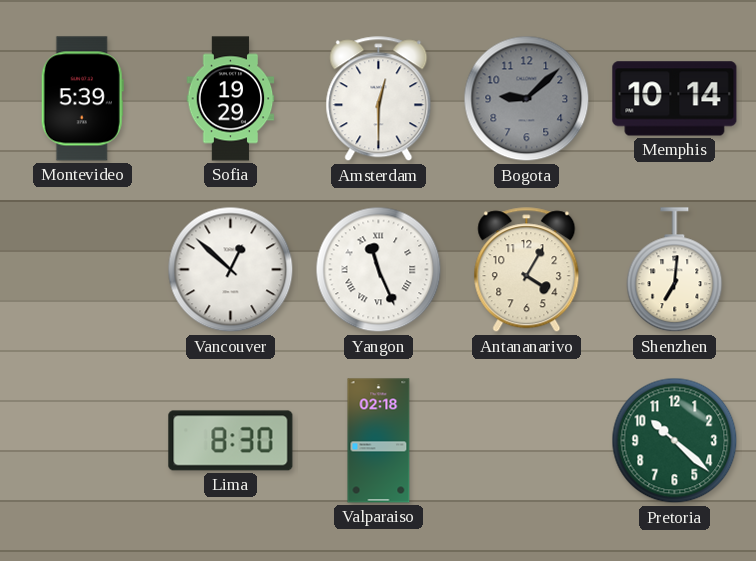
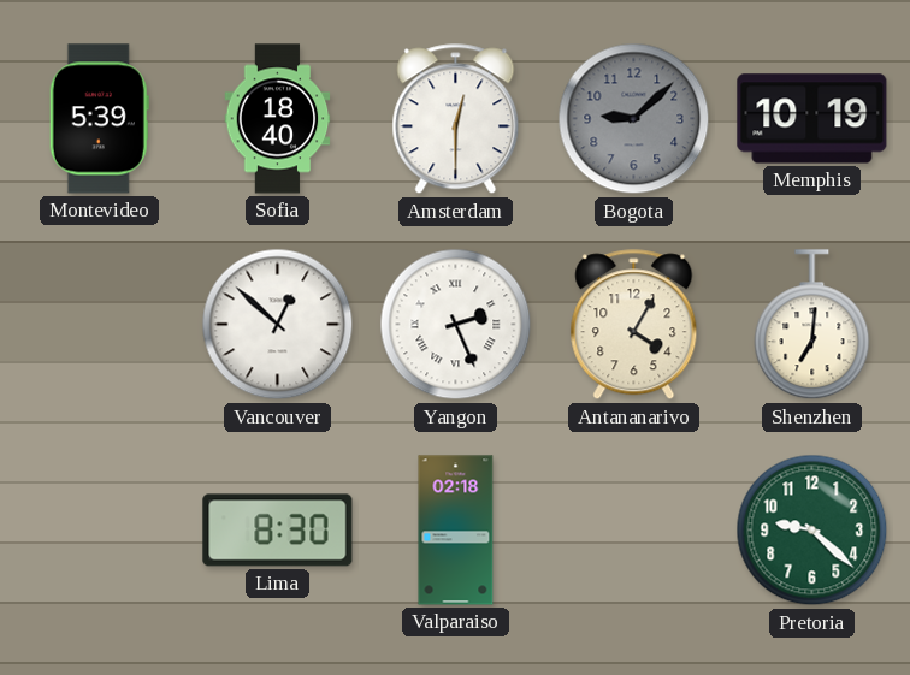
Sofia: 19:29 -> 18:40 (278, 119)
Memphis: 10:14 -> 10:19 (812, 119)
Yangon: 11:26 -> 2:26 (456, 325)
Pretoria: 10:22 -> 9:22 (812, 531)
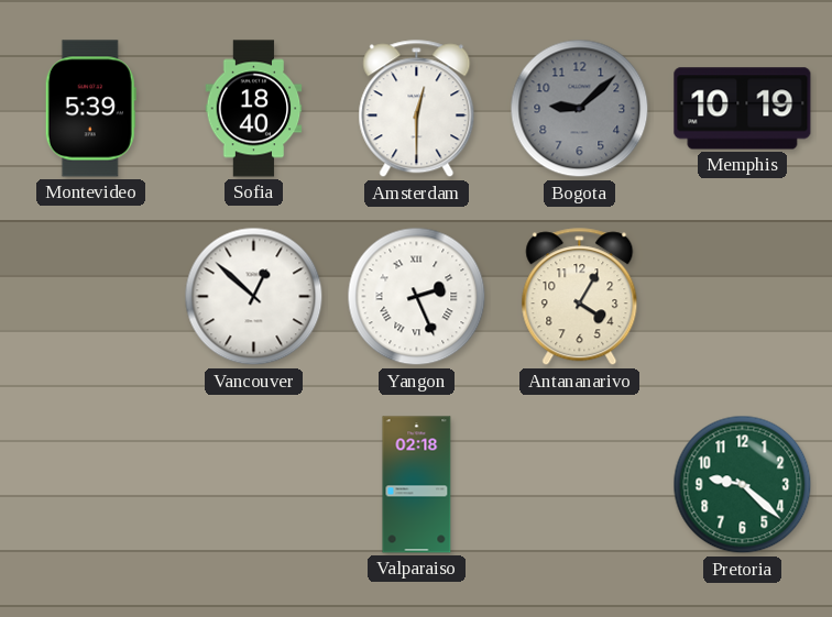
Shenzhen: 7:01 -> none (812, 325)
Lima: 8:30 -> none (278, 531)
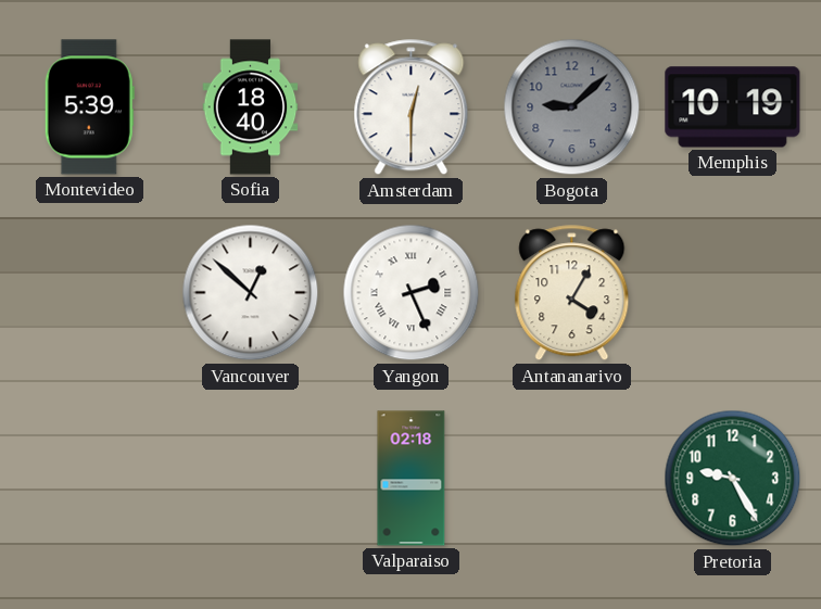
Pretoria: 9:22 -> 9:25 (733, 479)
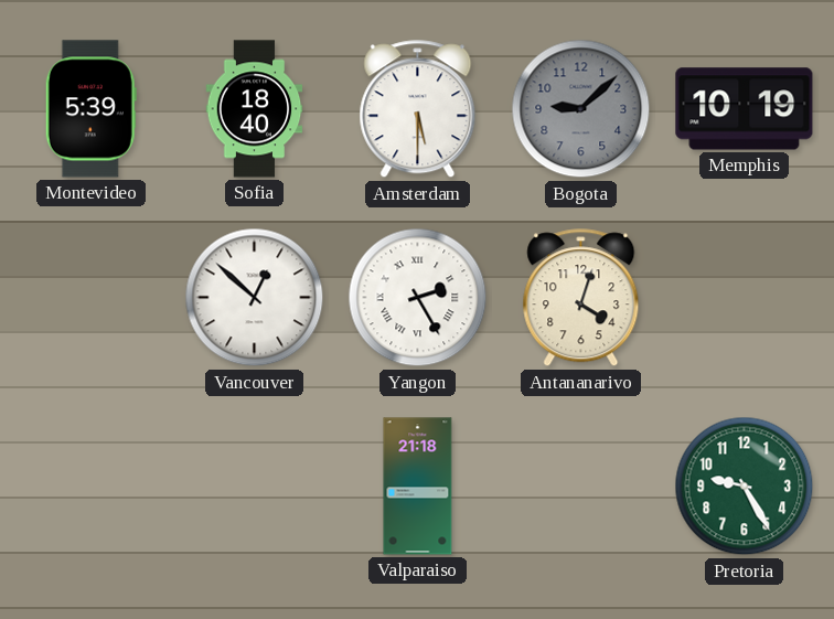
Amsterdam: 12:30 -> 5:30 (418, 109)
Yangon: 2:26 -> 2:25 (418, 298)
Antananarivo: 4:05 -> 4:03 (581, 298)
Valparaiso: 02:18 -> 21:18 (418, 487)
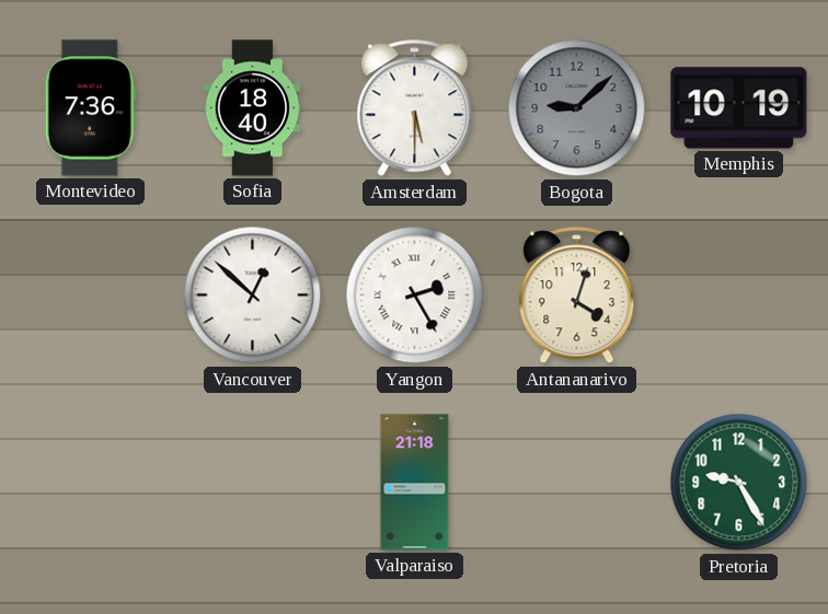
Montevideo: 5:39 -> 7:36 (90, 108)
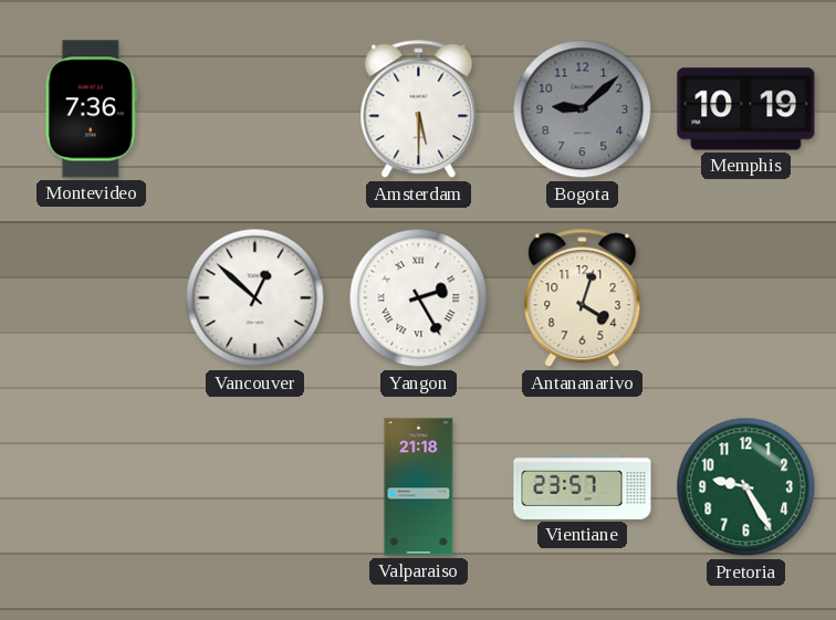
Sofia: 18:40 -> none (253, 108)
Vientiane: none -> 23:57 (583, 486)
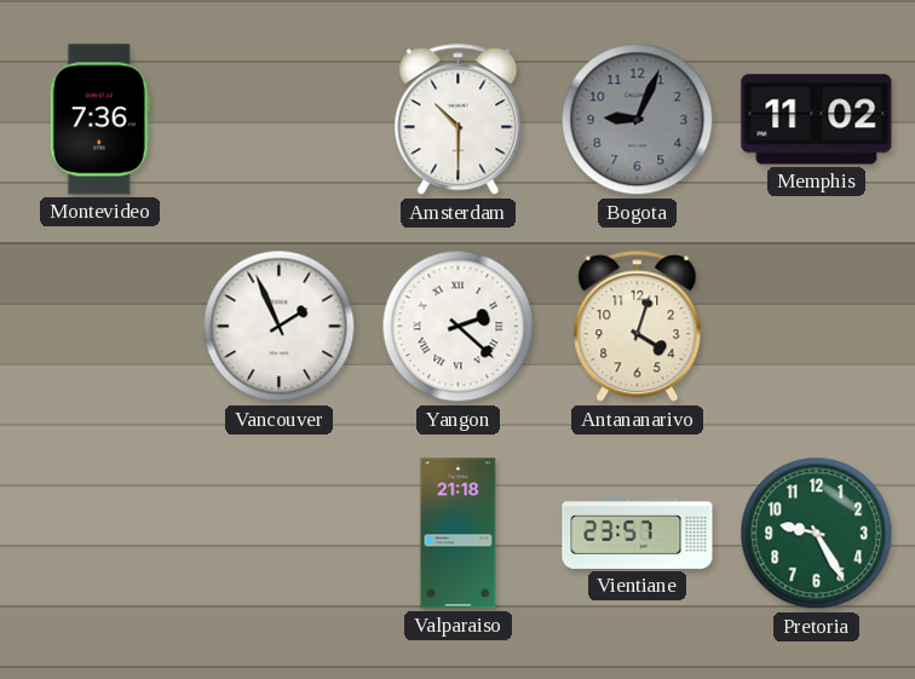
Amsterdam: 5:30 -> 10:30 (459, 120)
Bogota: 9:08 -> 9:04 (638, 120)
Memphis: 10:19 -> 11:02 (817, 120)
Vancouver: 12:52 -> 1:56 (280, 327)
Yangon: 2:25 -> 2:22 (459, 327)
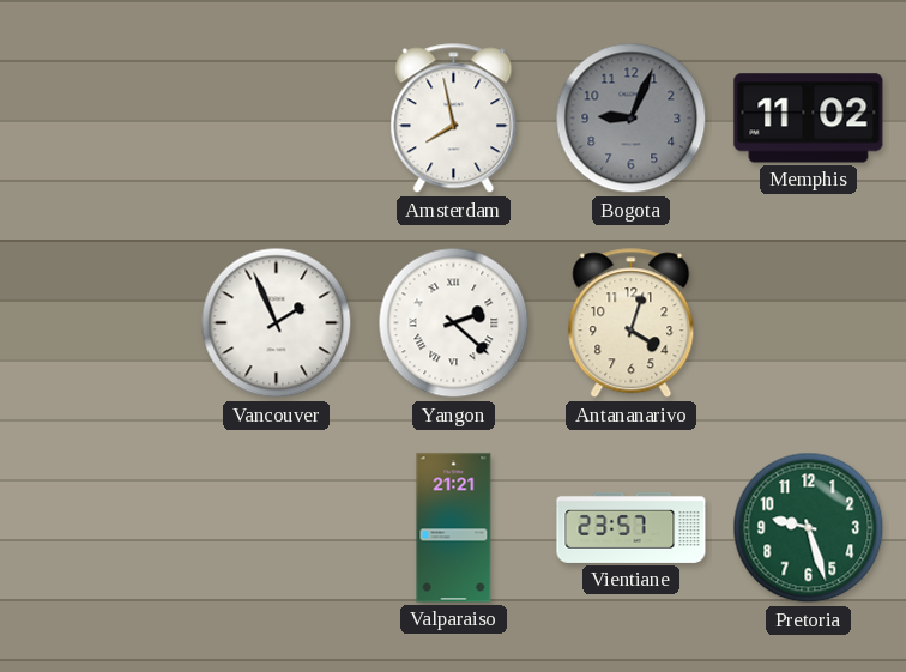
Montevideo: 7:36 -> none (99, 120)
Amsterdam: 10:30 -> 7:58 (454, 119)
Valparaiso: 21:18 -> 21:21 (454, 528)
Pretoria: 9:25 -> 9:27 (809, 528)
